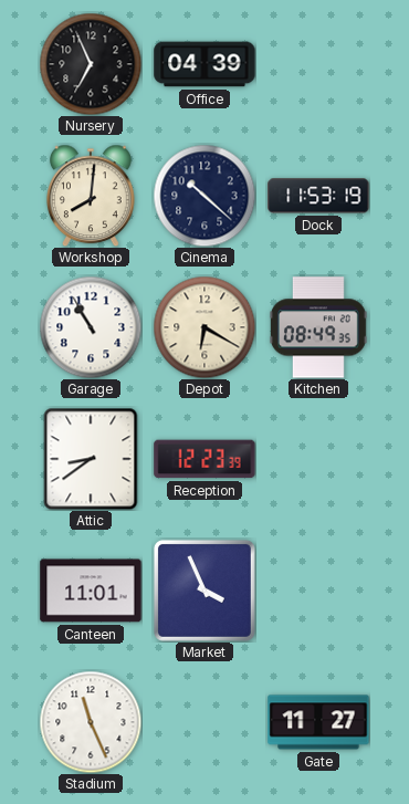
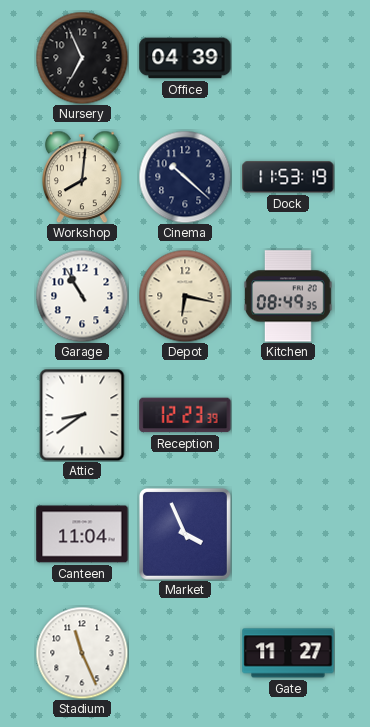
Depot: 6:20 -> 6:17 (185, 296)
Canteen: 11:01 -> 11:04 (82, 534)
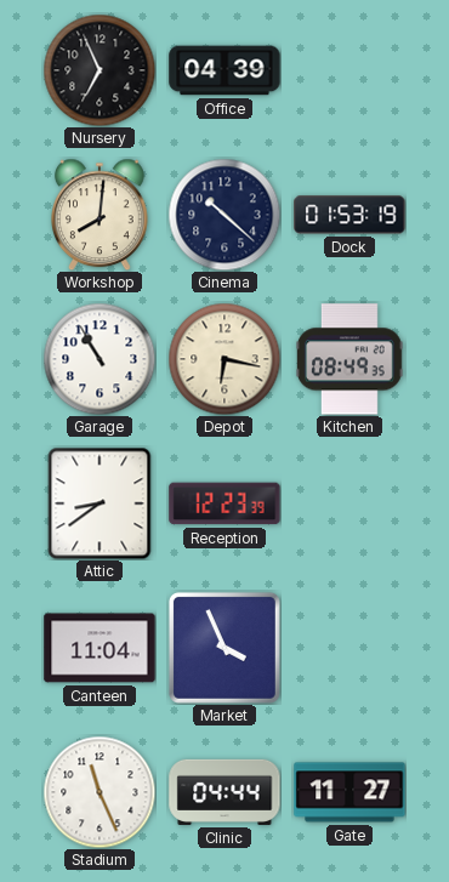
Dock: 11:53 -> 01:53 (349, 215)
Clinic: none -> 04:44 (224, 792)
